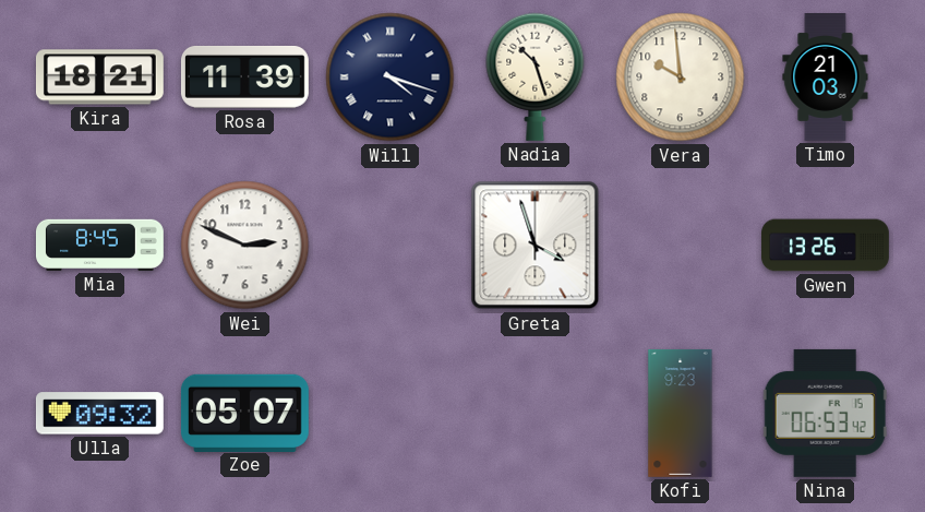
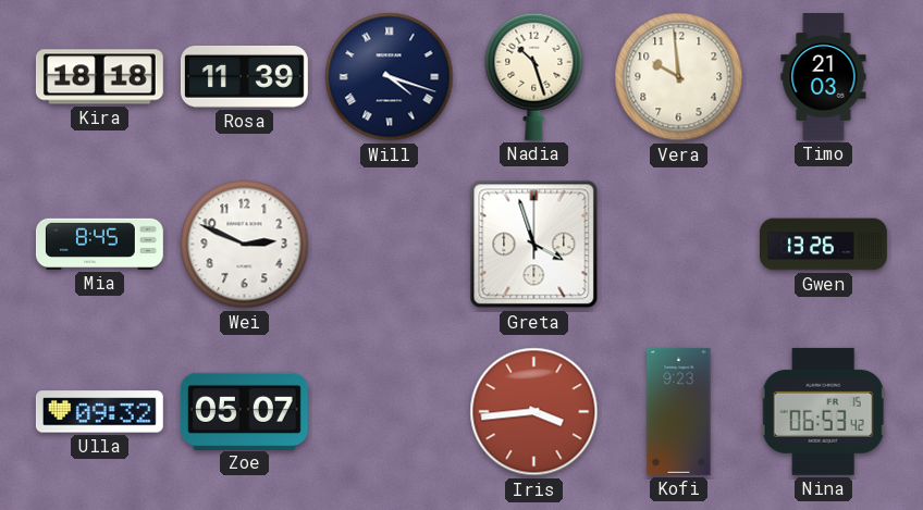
Kira: 18:21 -> 18:18 (99, 77)
Iris: none -> 3:44 (534, 412)
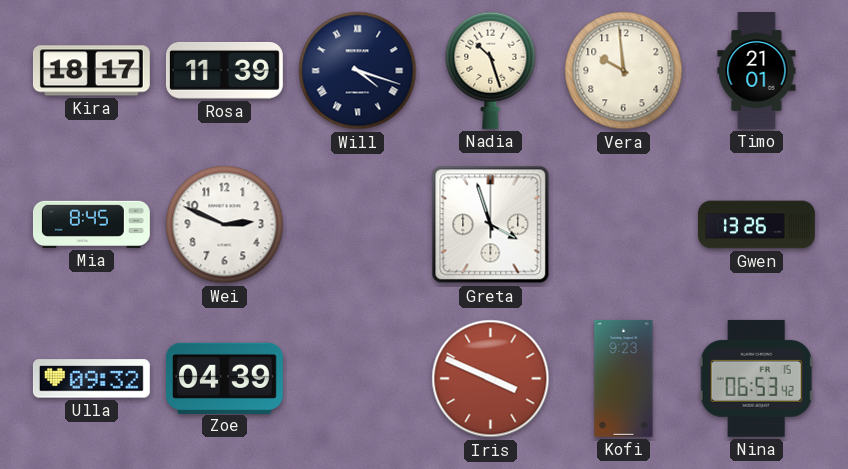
Kira: 18:18 -> 18:17 (91, 71)
Timo: 21:03 -> 21:01 (757, 71)
Zoe: 05:07 -> 04:39 (224, 378)
Iris: 3:44 -> 3:49 (491, 379)
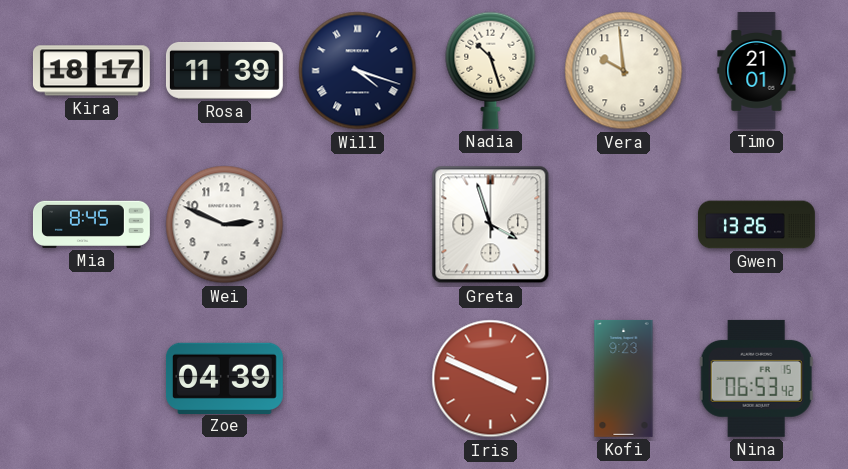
Ulla: 09:32 -> none (91, 379)
